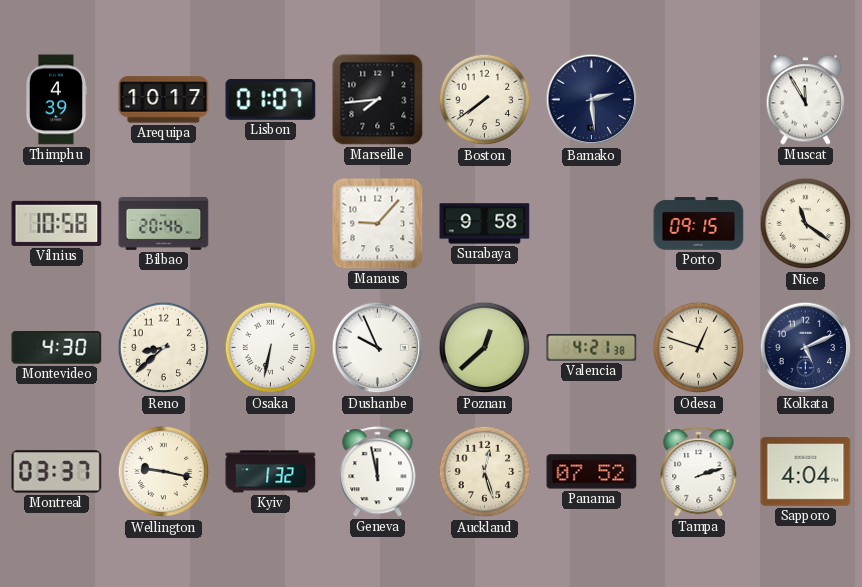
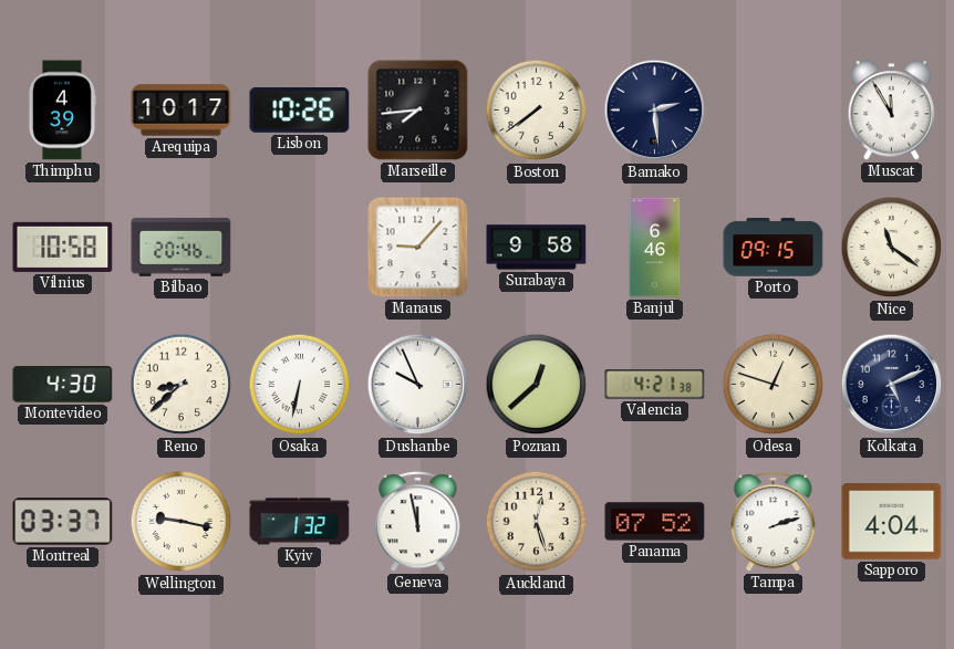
Lisbon: 01:07 -> 10:26 (300, 111)
Banjul: none -> 6:46 (655, 248)
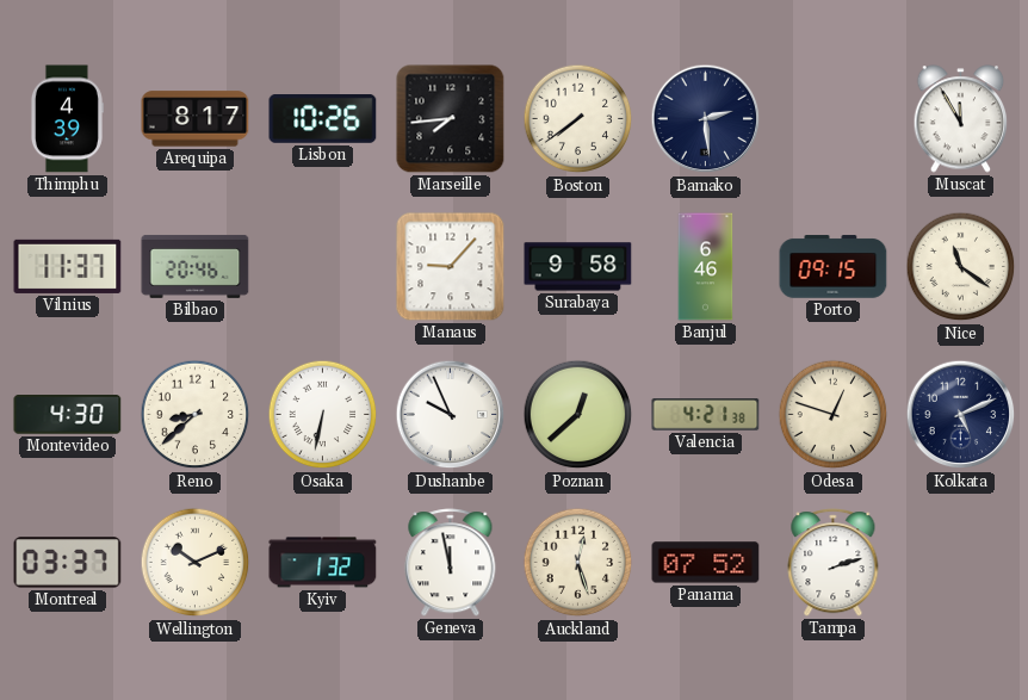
Arequipa: 10:17 -> 8:17 (196, 119)
Vilnius: 10:58 -> 11:37 (68, 266)
Wellington: 9:17 -> 10:11 (196, 563)
Sapporo: 4:04 -> none (892, 522)
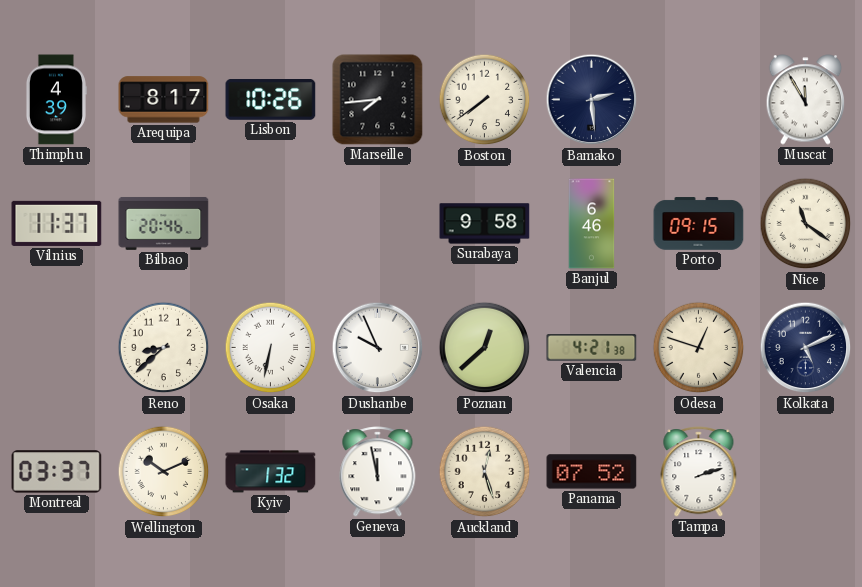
Manaus: 9:07 -> none (451, 267)
Montevideo: 4:30 -> none (68, 415)
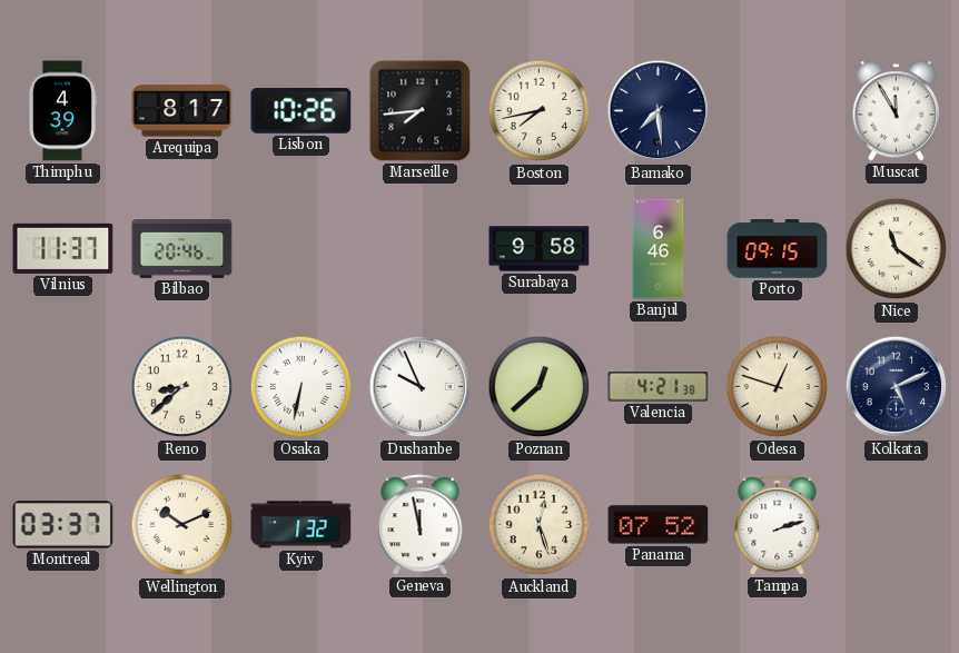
Boston: 7:39 -> 7:43 (540, 111)
Bamako: 2:29 -> 7:29 (659, 111)
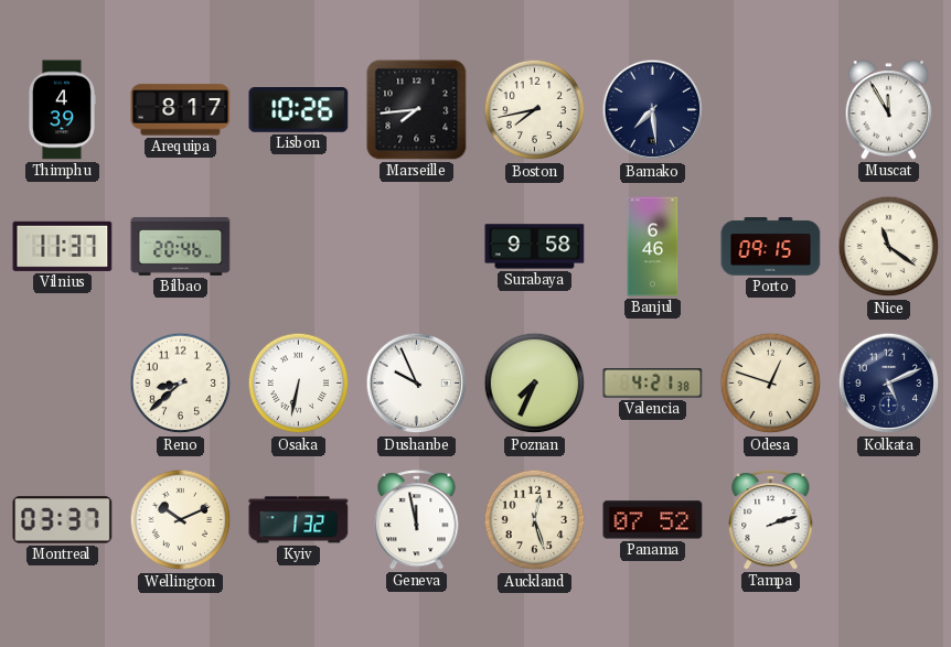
Poznan: 12:38 -> 7:34 (535, 384)
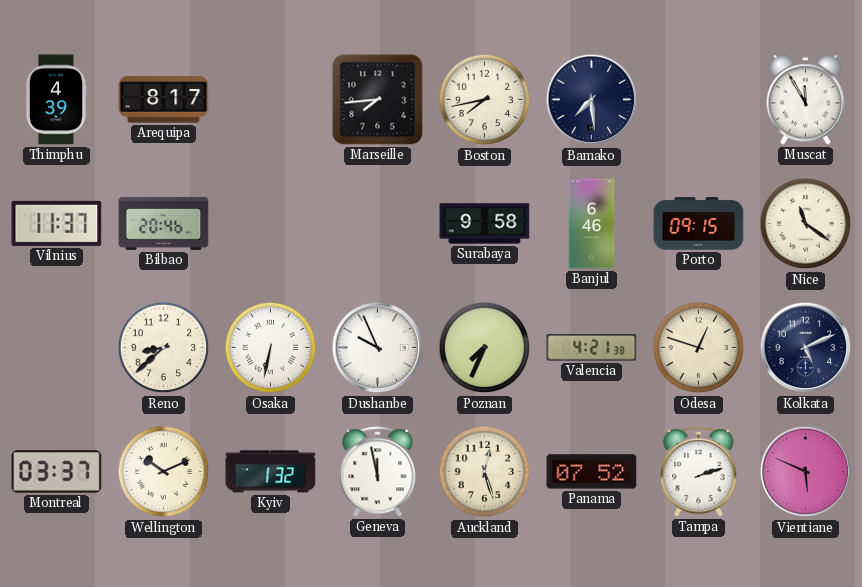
Lisbon: 10:26 -> none (299, 110)
Vientiane: none -> 5:49 (806, 472)
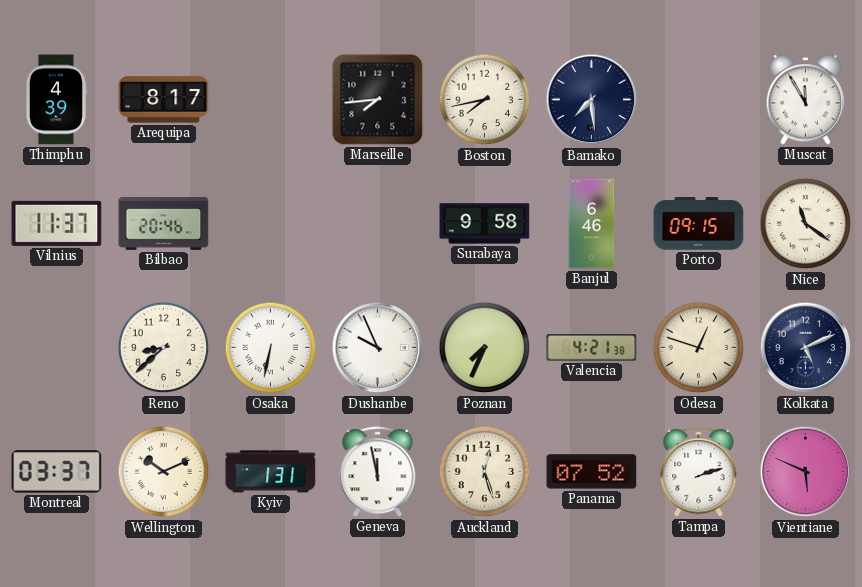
Kyiv: 1:32 -> 1:31 (271, 472)
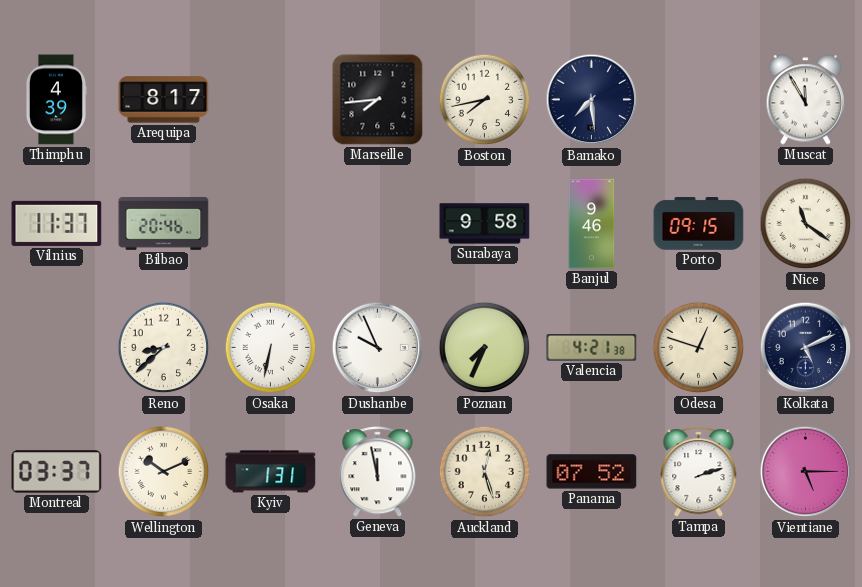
Banjul: 6:46 -> 9:46 (592, 224)
Vientiane: 5:49 -> 5:15 (806, 472)
